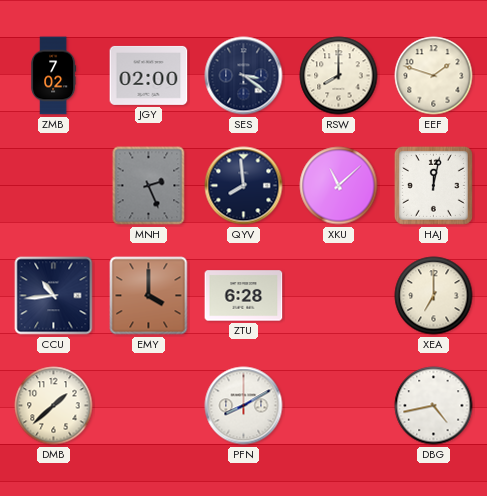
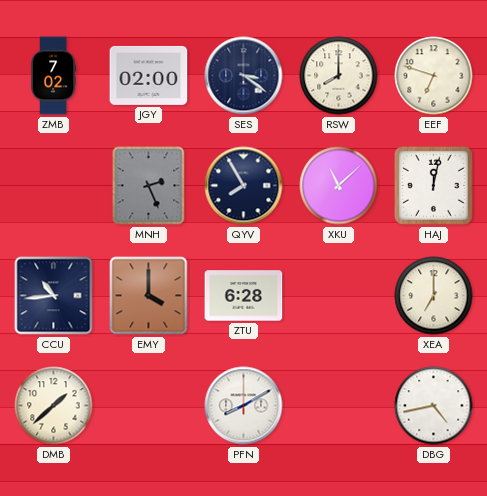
EEF: 1:48 -> 6:48 (434, 76)
QYV: 7:59 -> 7:55 (244, 186)
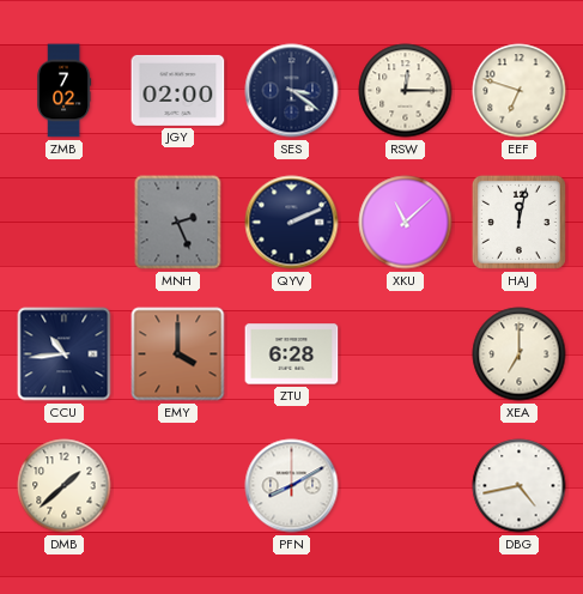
RSW: 8:00 -> 12:15 (406, 91)
QYV: 7:55 -> 2:11 (292, 223)
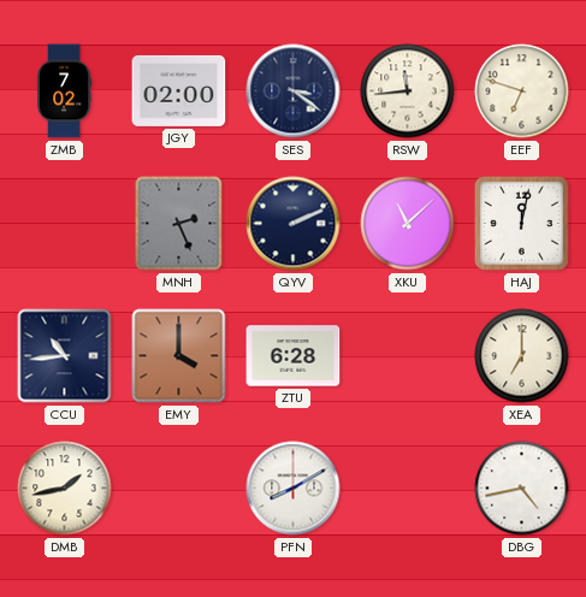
RSW: 12:15 -> 11:44 (408, 91)
DMB: 1:38 -> 1:43 (65, 489)
